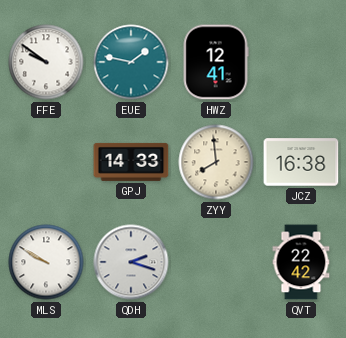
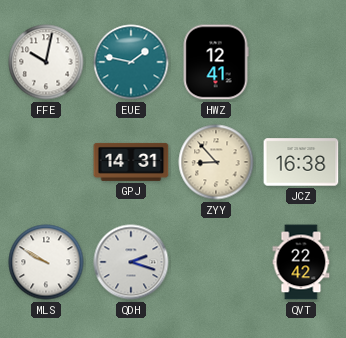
FFE: 9:51 -> 10:02 (46, 62)
GPJ: 14:33 -> 14:31 (131, 162)
ZYY: 7:59 -> 8:53 (216, 162)
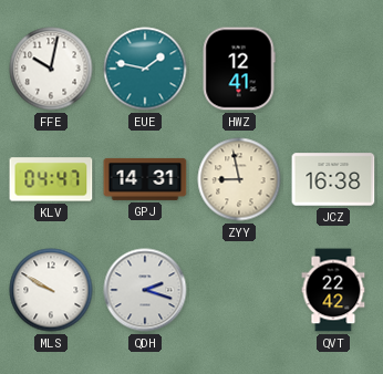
KLV: none -> 04:47 (51, 179)
ZYY: 8:53 -> 8:58 (239, 179)
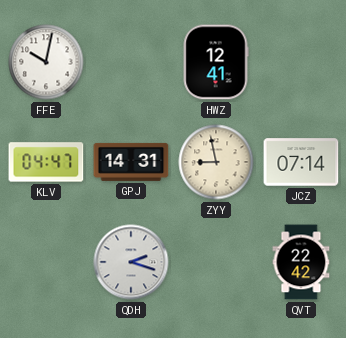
EUE: 1:47 -> none (145, 69)
JCZ: 16:38 -> 07:14 (301, 162)
MLS: 9:50 -> none (51, 290)
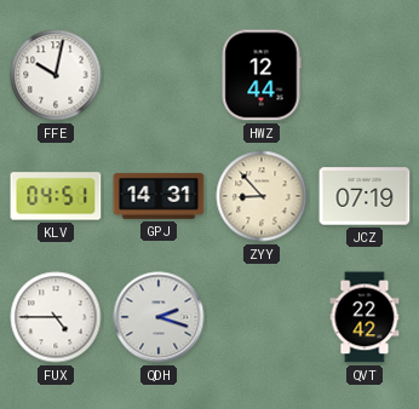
HWZ: 12:41 -> 12:44 (262, 75)
KLV: 04:47 -> 04:51 (56, 196)
ZYY: 8:58 -> 8:53 (262, 196)
JCZ: 07:14 -> 07:19 (365, 196)
FUX: none -> 4:45 (56, 317)
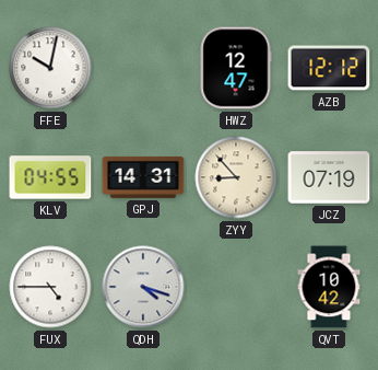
HWZ: 12:44 -> 12:47 (236, 68)
AZB: none -> 12:12 (329, 68)
KLV: 04:51 -> 04:55 (50, 177)
QDH: 2:18 -> 4:18 (143, 287)
QVT: 22:42 -> 10:42 (329, 287)
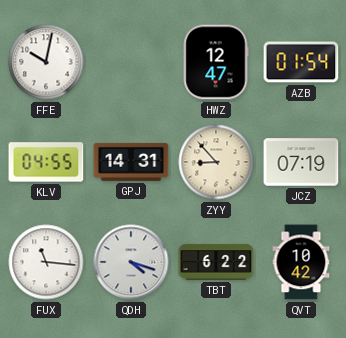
AZB: 12:12 -> 01:54 (301, 62)
FUX: 4:45 -> 11:16 (46, 262)
TBT: none -> 6:22 (216, 262)
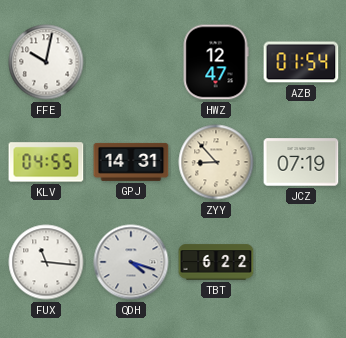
QVT: 10:42 -> none (301, 262)
